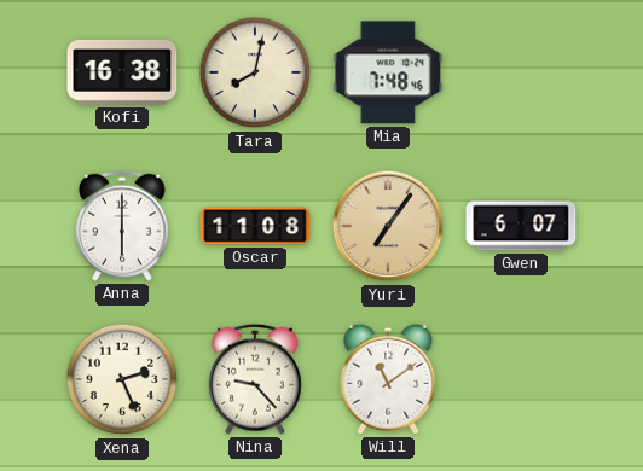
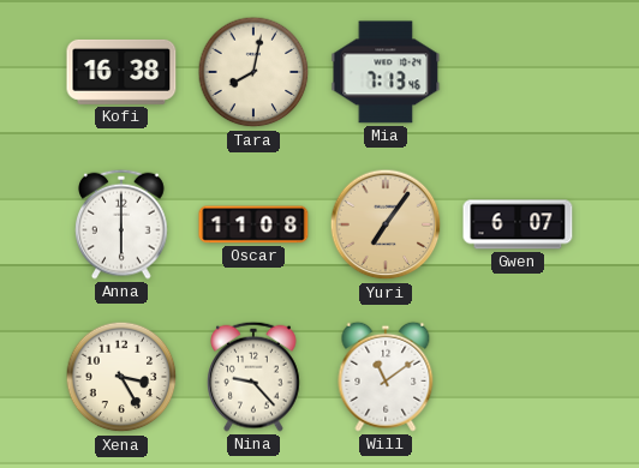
Mia: 7:48 -> 7:13 (386, 72)
Xena: 2:26 -> 3:25 (121, 377)
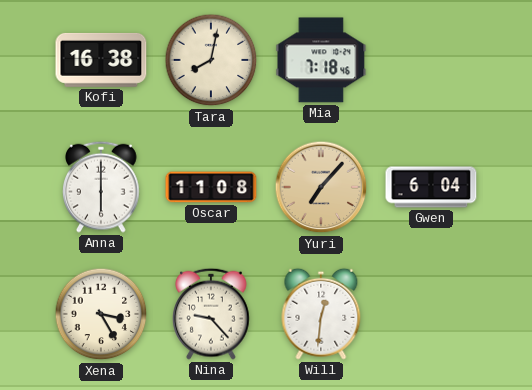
Mia: 7:13 -> 7:18 (321, 60)
Yuri: 7:06 -> 7:07 (321, 187)
Gwen: 6:07 -> 6:04 (431, 187)
Will: 11:09 -> 12:31 (321, 314)
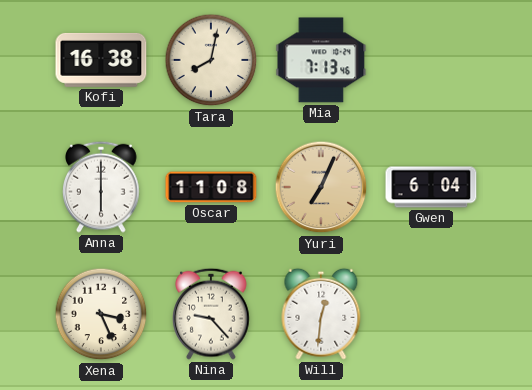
Mia: 7:18 -> 7:13 (321, 60)
Yuri: 7:07 -> 7:04 (321, 187)
Xena: 3:25 -> 3:26 (101, 314)
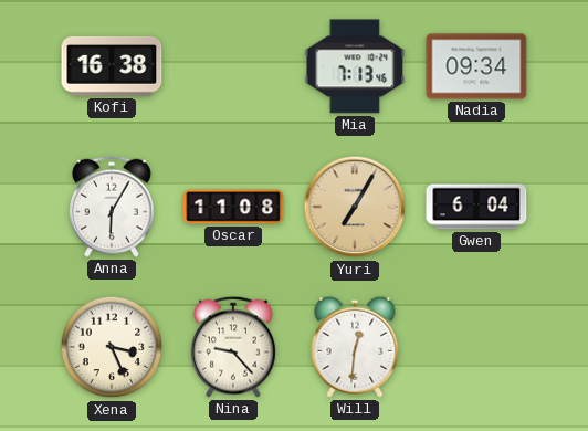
Tara: 8:02 -> none (211, 60)
Nadia: none -> 09:34 (476, 66)
Anna: 6:00 -> 6:05 (112, 207)
Yuri: 7:04 -> 7:05 (355, 207)
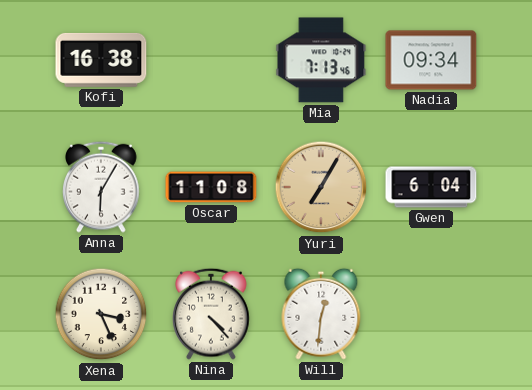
Nina: 9:23 -> 4:23 (211, 314)
